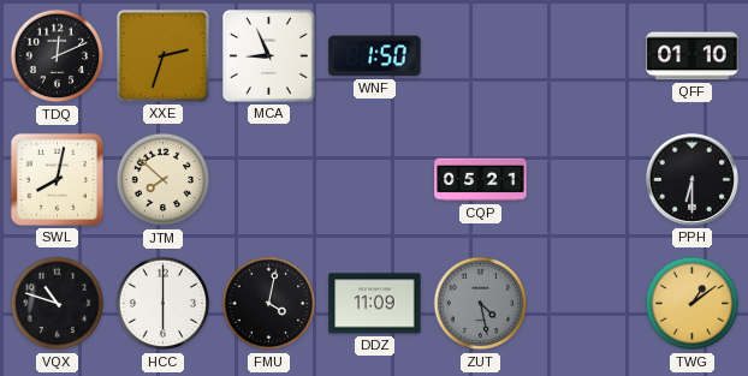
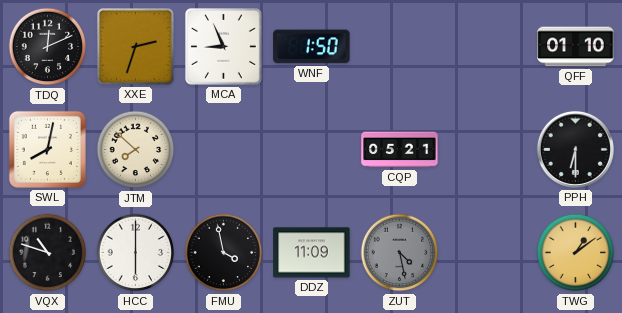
FMU: 4:02 -> 3:58 (224, 253)
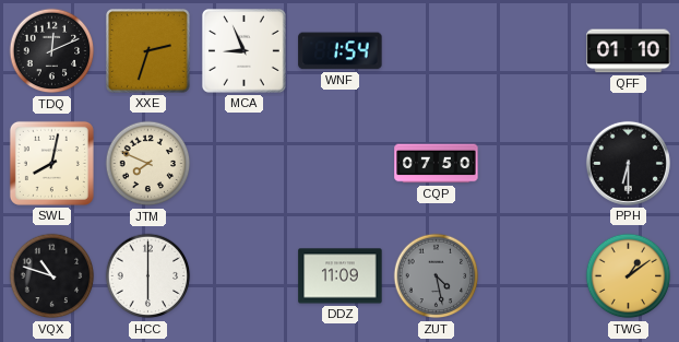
WNF: 1:50 -> 1:54 (341, 51)
JTM: 7:52 -> 7:49 (148, 164)
CQP: 05:21 -> 07:50 (437, 164)
FMU: 3:58 -> none (224, 253)
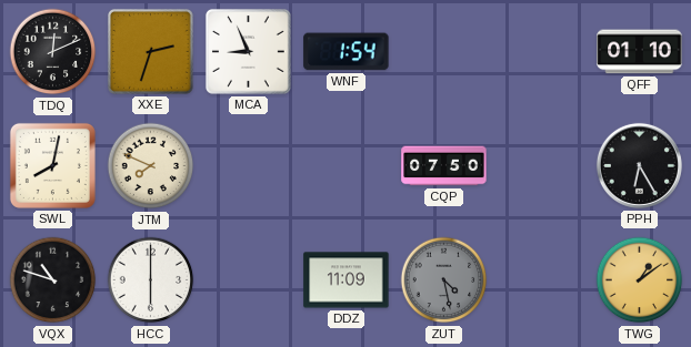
PPH: 6:30 -> 6:25 (639, 165)
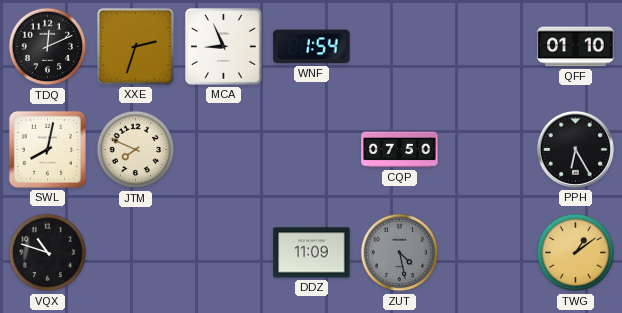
HCC: 6:00 -> none (151, 280)
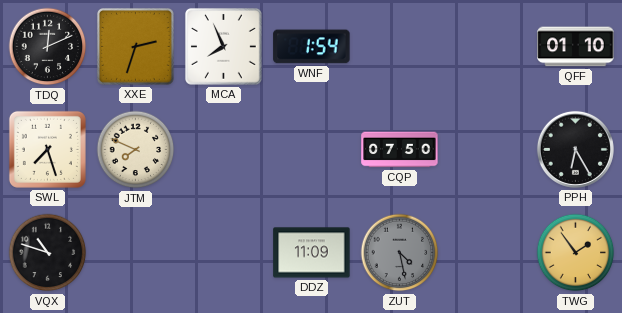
MCA: 8:56 -> 7:56 (224, 47)
SWL: 8:02 -> 7:27 (47, 149)
TWG: 1:09 -> 1:54 (576, 253)
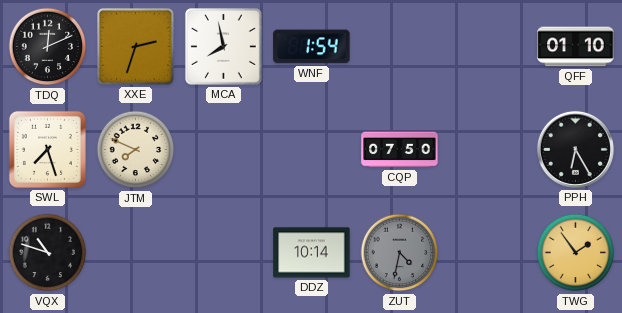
MCA: 7:56 -> 7:58 (224, 47)
DDZ: 11:09 -> 10:14 (312, 253)
ZUT: 4:28 -> 4:32 (400, 253)
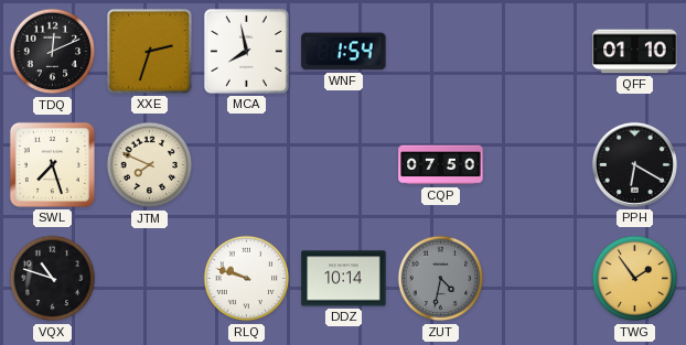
PPH: 6:25 -> 6:20 (634, 164)
RLQ: none -> 9:48 (247, 279)
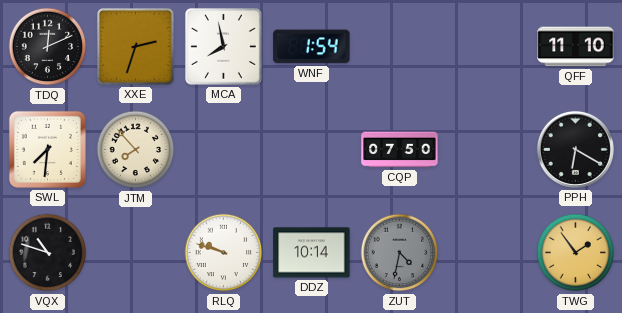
QFF: 01:10 -> 11:10 (576, 47)
SWL: 7:27 -> 7:31 (47, 149)
JTM: 7:49 -> 7:53 (136, 150)
